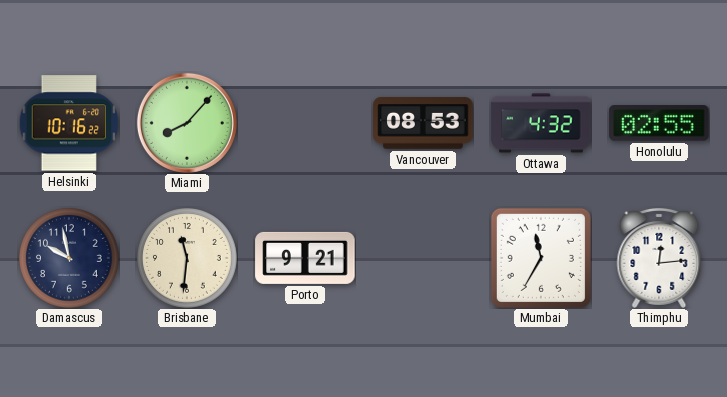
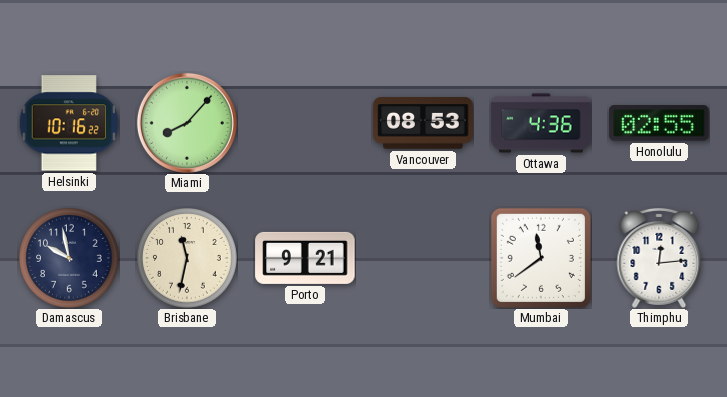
Ottawa: 4:32 -> 4:36 (541, 123)
Brisbane: 11:31 -> 11:32 (188, 259)
Mumbai: 11:35 -> 11:39 (541, 258)
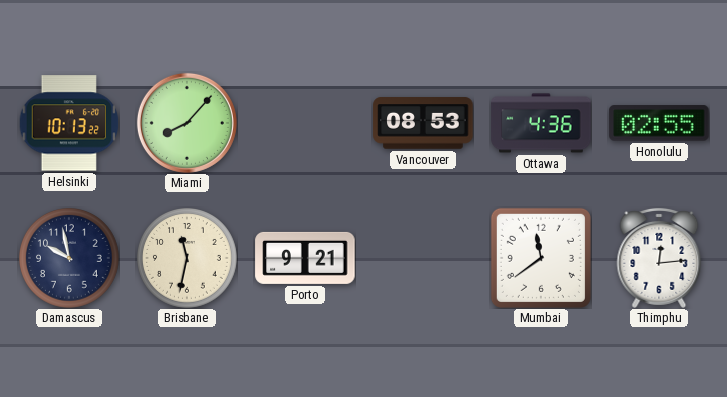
Helsinki: 10:16 -> 10:13 (69, 123)
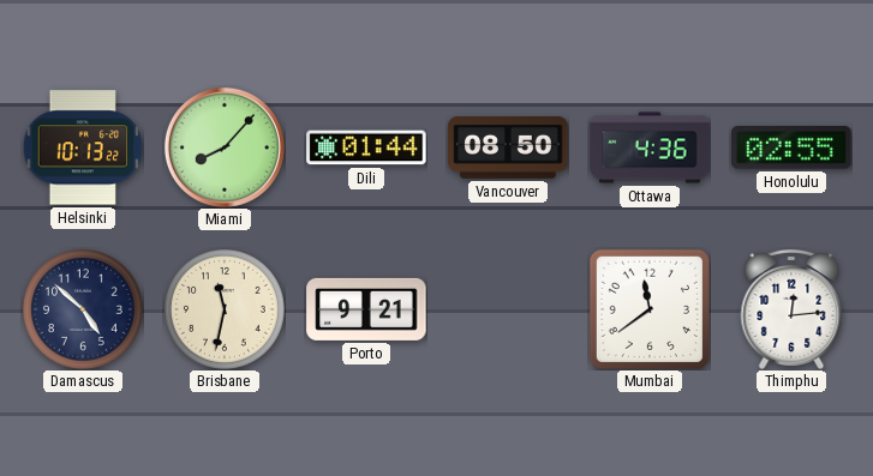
Dili: none -> 01:44 (366, 147)
Vancouver: 08:53 -> 08:50 (508, 147)
Damascus: 9:58 -> 4:52 (84, 311)
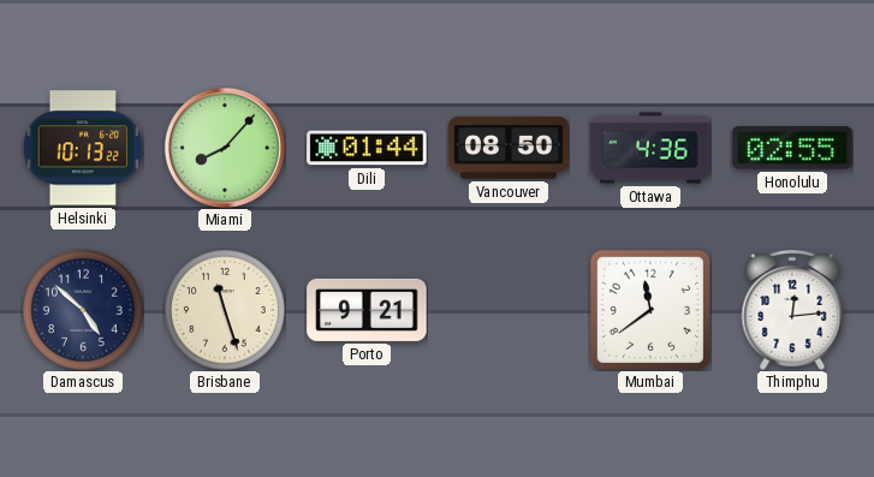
Brisbane: 11:32 -> 11:27 (226, 311)
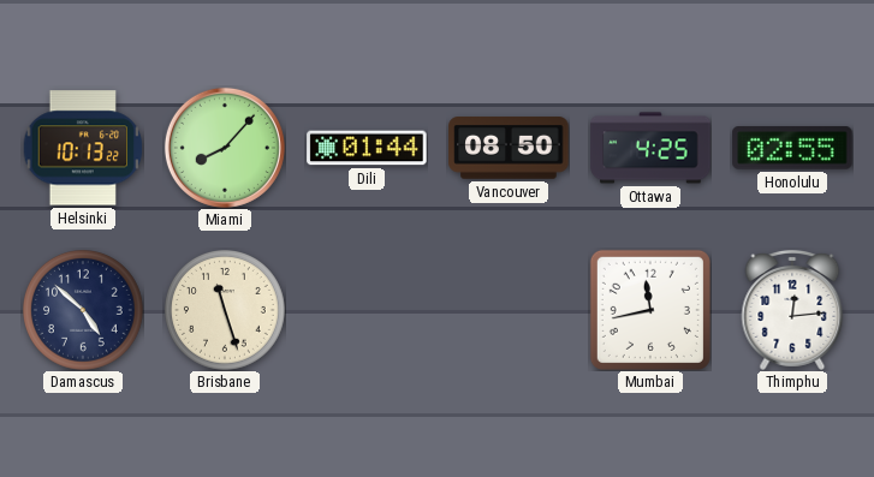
Ottawa: 4:36 -> 4:25 (650, 148)
Porto: 9:21 -> none (367, 310)
Mumbai: 11:39 -> 11:43 (650, 310)
